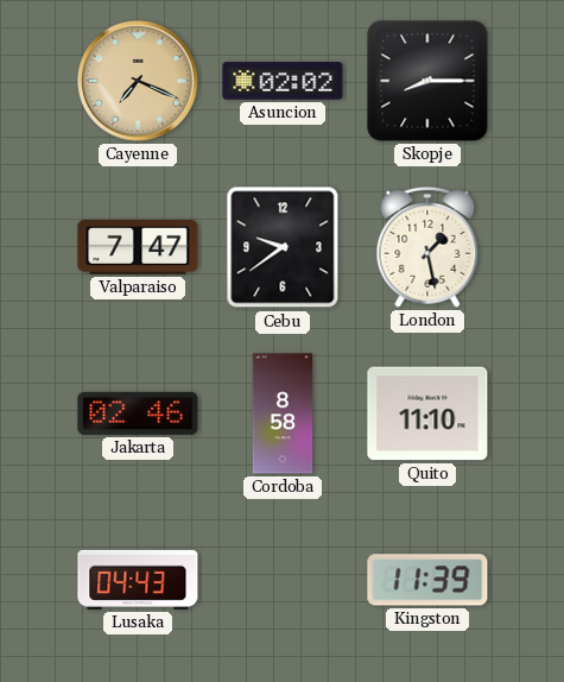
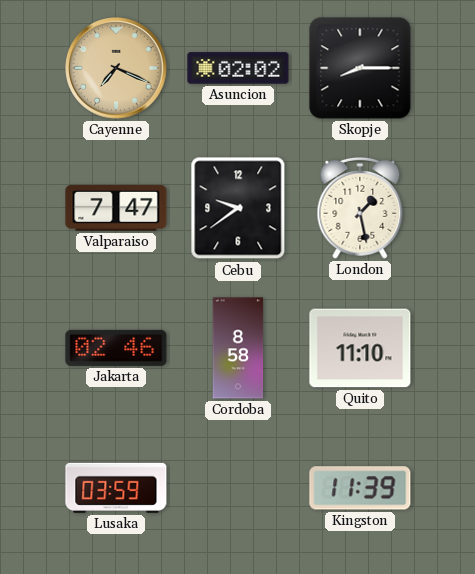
Lusaka: 04:43 -> 03:59 (116, 488)
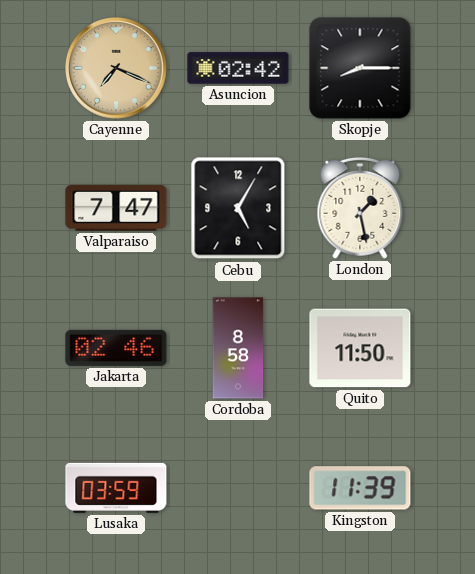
Asuncion: 02:02 -> 02:42 (238, 68)
Cebu: 9:39 -> 5:05 (238, 208)
Quito: 11:10 -> 11:50 (360, 348)
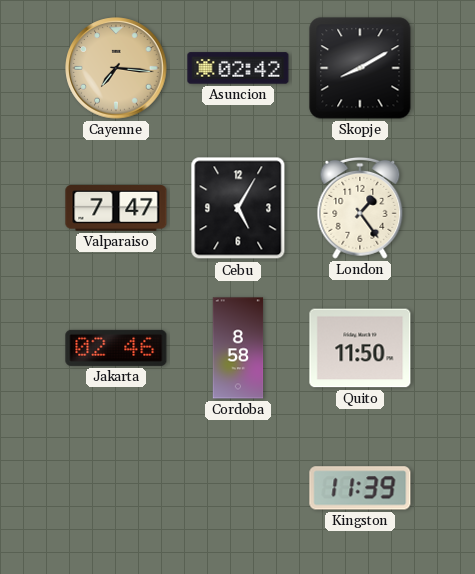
Cayenne: 7:19 -> 7:16 (116, 68)
Skopje: 8:15 -> 8:10 (360, 68)
London: 1:28 -> 1:24 (360, 208)
Lusaka: 03:59 -> none (116, 488)
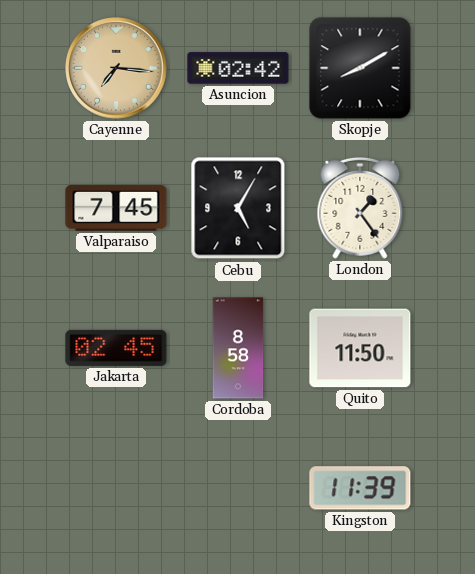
Valparaiso: 7:47 -> 7:45 (116, 209)
Jakarta: 02:46 -> 02:45 (116, 348)
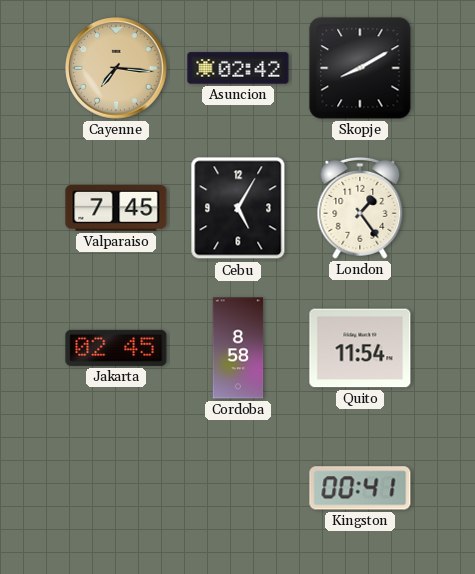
Quito: 11:50 -> 11:54 (360, 348)
Kingston: 11:39 -> 00:41 (360, 488)
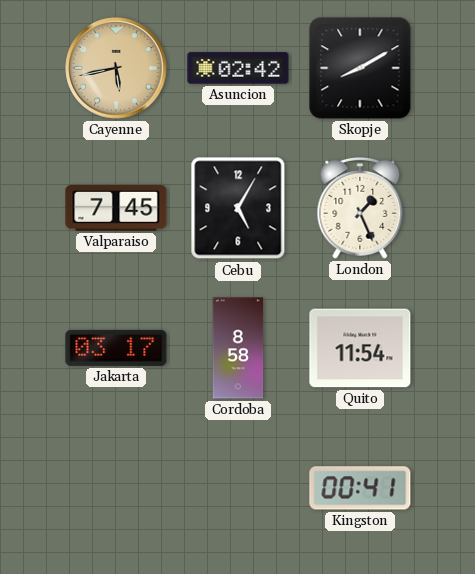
Cayenne: 7:16 -> 5:43 (116, 68)
London: 1:24 -> 1:26 (360, 208)
Jakarta: 02:45 -> 03:17 (116, 348)
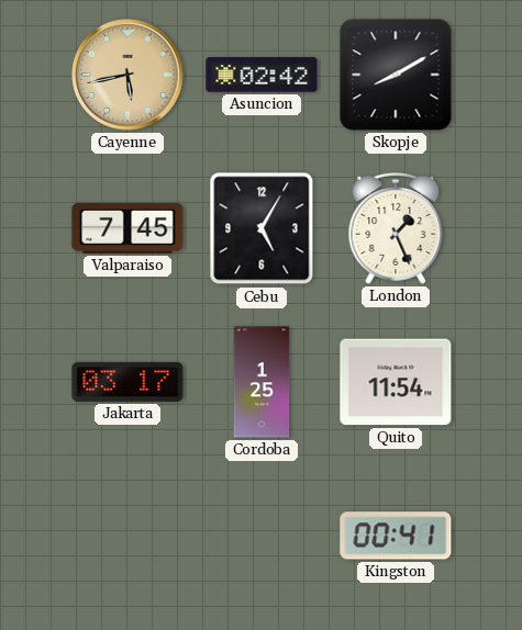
Cordoba: 8:58 -> 1:25 (262, 382)
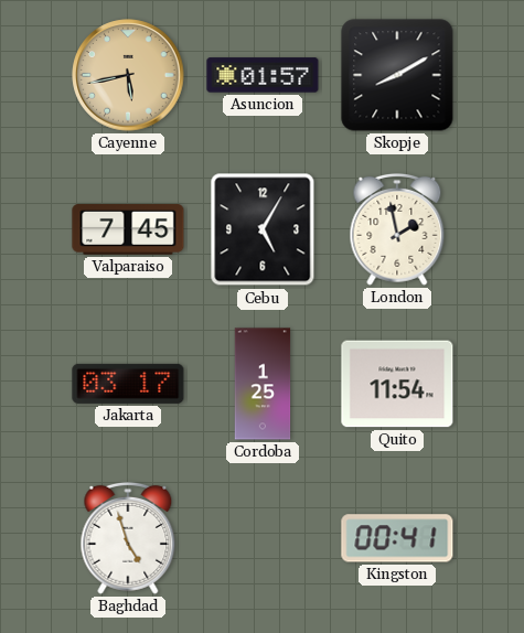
Asuncion: 02:42 -> 01:57 (263, 75)
London: 1:26 -> 1:58 (397, 229)
Baghdad: none -> 4:57 (128, 538)
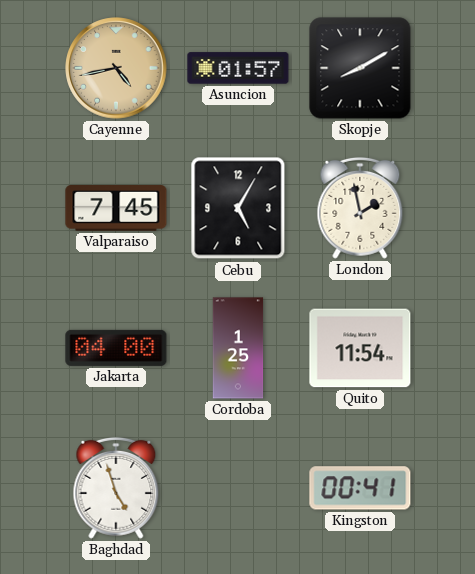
Cayenne: 5:43 -> 4:43 (116, 68)
Jakarta: 03:17 -> 04:00 (116, 348)
